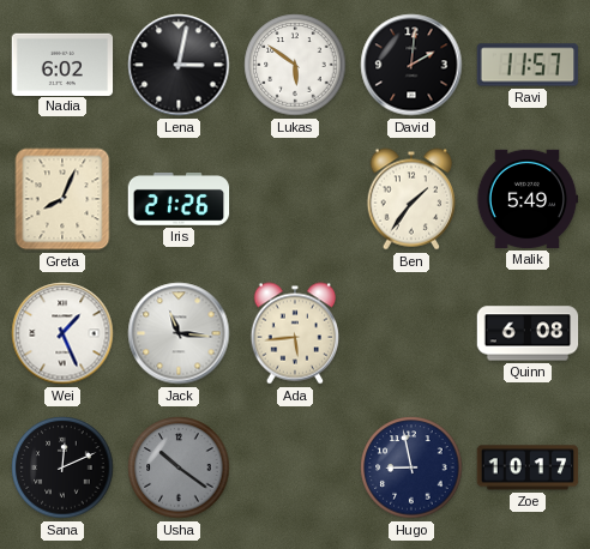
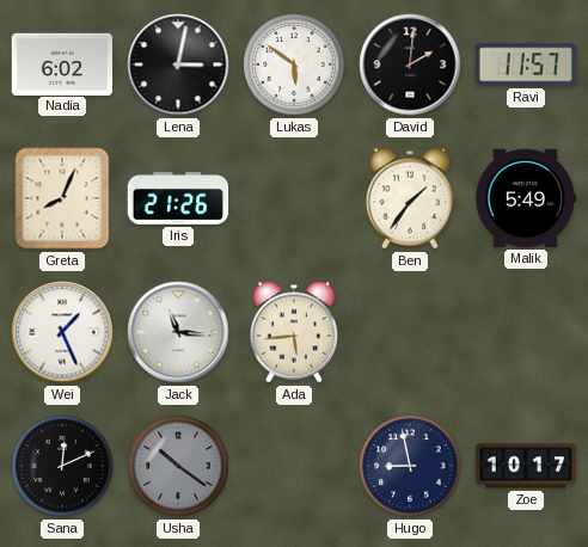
Quinn: 6:08 -> none (528, 333)
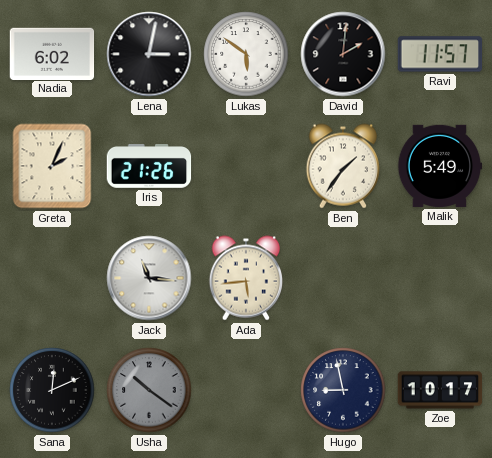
Greta: 8:04 -> 2:04 (52, 166)
Wei: 1:26 -> none (62, 332)
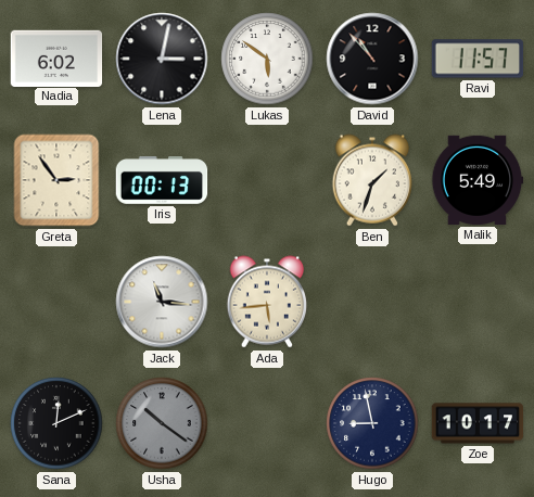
David: 2:01 -> 10:53 (372, 59)
Greta: 2:04 -> 2:54 (56, 180)
Iris: 21:26 -> 00:13 (162, 181)
Ben: 1:36 -> 1:33 (372, 180)
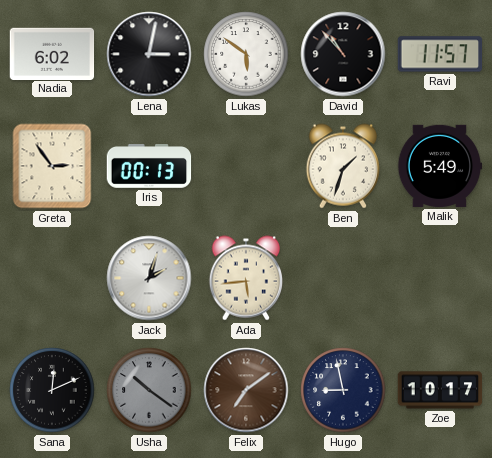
Jack: 11:16 -> 2:03 (149, 278)
Felix: none -> 7:09 (246, 390)
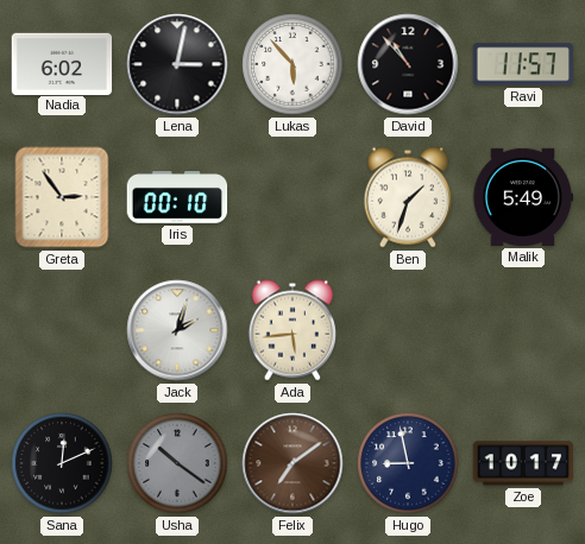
Lukas: 5:51 -> 5:53 (292, 64)
Iris: 00:13 -> 00:10 (177, 198)
